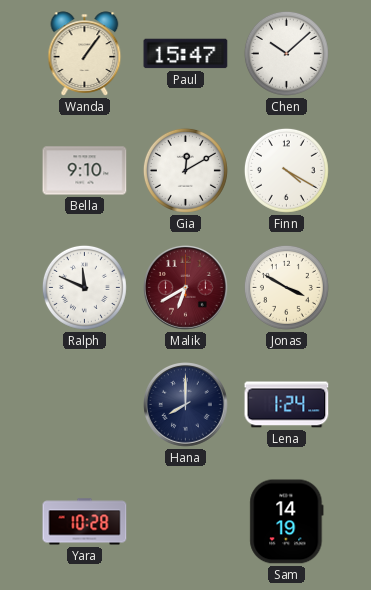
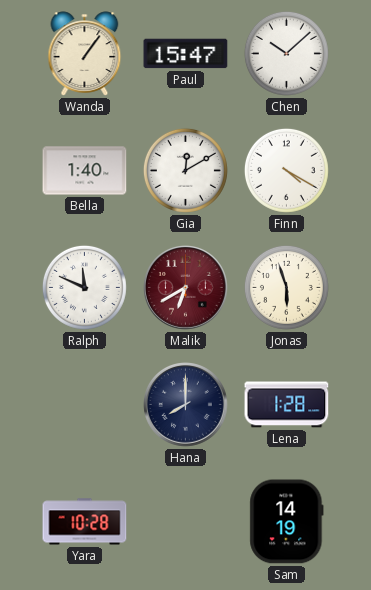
Bella: 9:10 -> 1:40 (85, 171)
Jonas: 3:50 -> 5:57 (286, 287)
Lena: 1:24 -> 1:28 (287, 405)
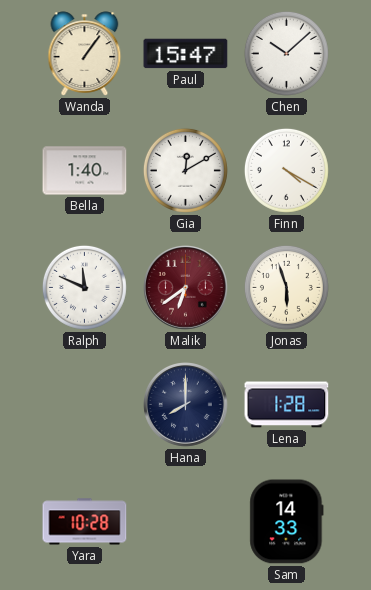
Malik: 6:40 -> 6:39 (186, 288)
Sam: 14:19 -> 14:33 (287, 522)
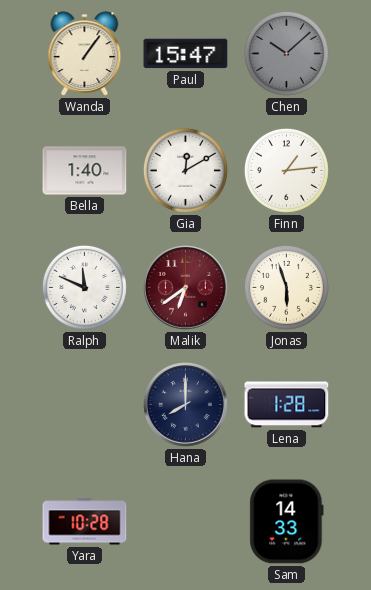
Chen dial: white -> grey (286, 53)
Finn: 4:20 -> 1:14 (286, 170)
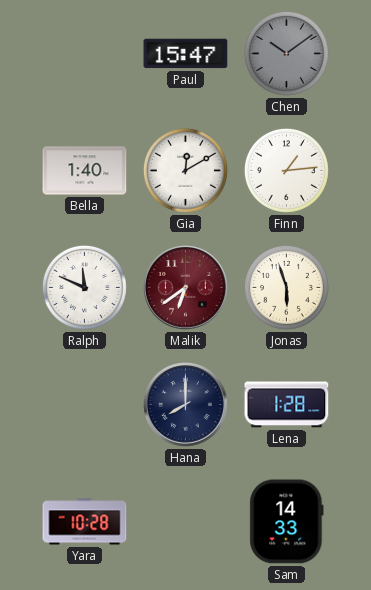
Wanda: 1:06 -> none (85, 54)
Chen: 10:08 -> 10:09 (286, 53)
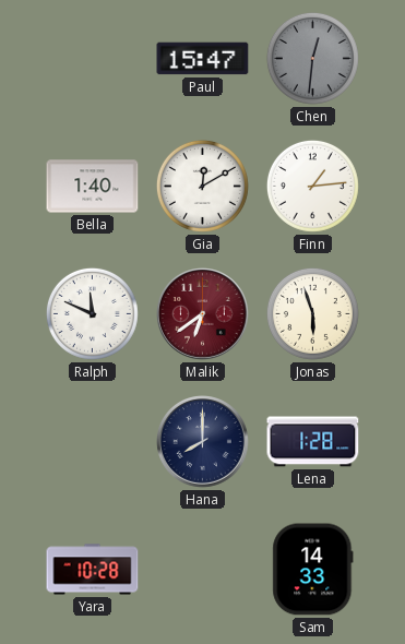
Chen: 10:09 -> 12:31 (312, 58)
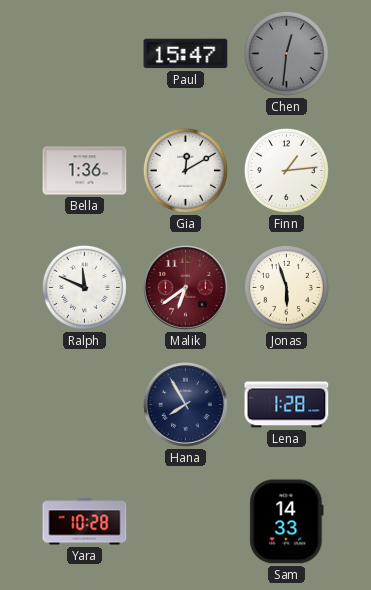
Bella: 1:40 -> 1:36 (85, 171)
Hana: 8:00 -> 7:55 (186, 405)
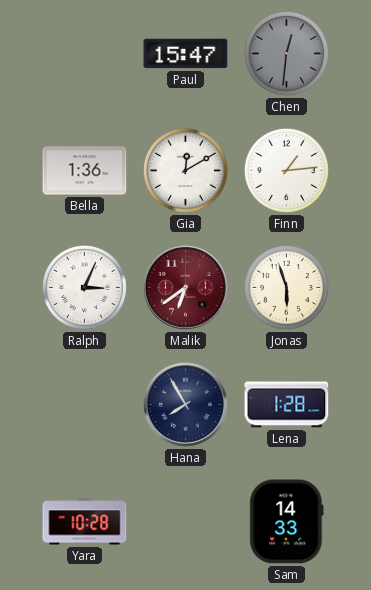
Ralph: 11:49 -> 3:04 (84, 287)
